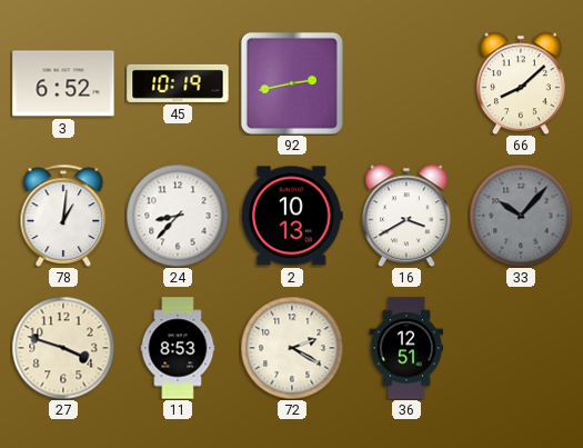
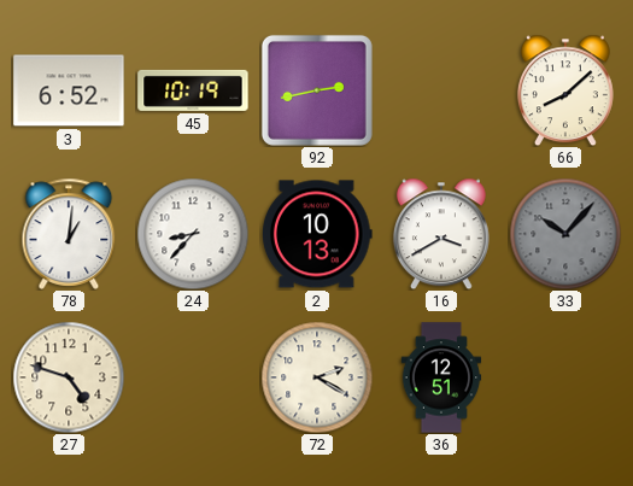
27: 3:48 -> 4:48 (69, 377)
11: 8:53 -> none (178, 348)
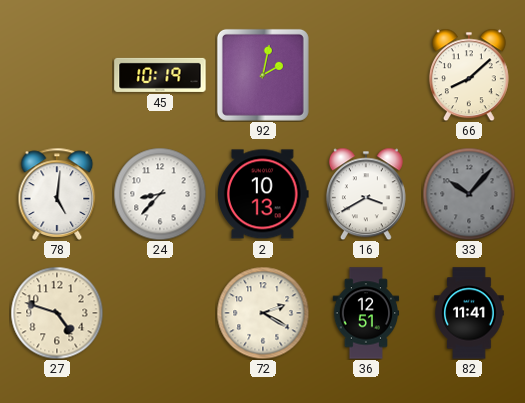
3: 6:52 -> none (69, 90)
92: 2:43 -> 2:02 (263, 75)
78: 1:01 -> 5:01 (57, 194)
82: none -> 11:41 (469, 313)
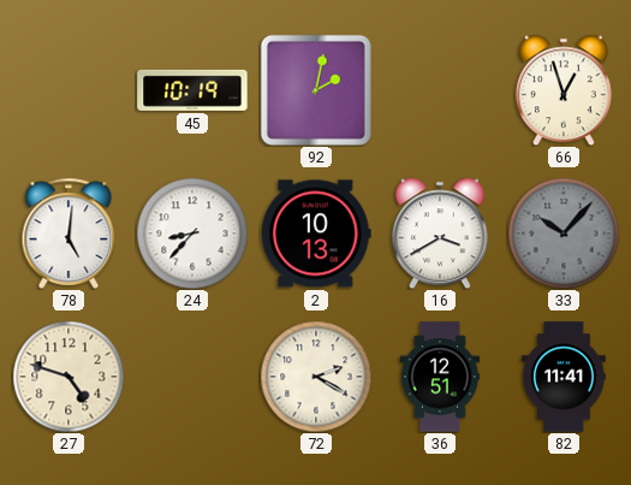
66: 8:08 -> 12:57 (564, 90)
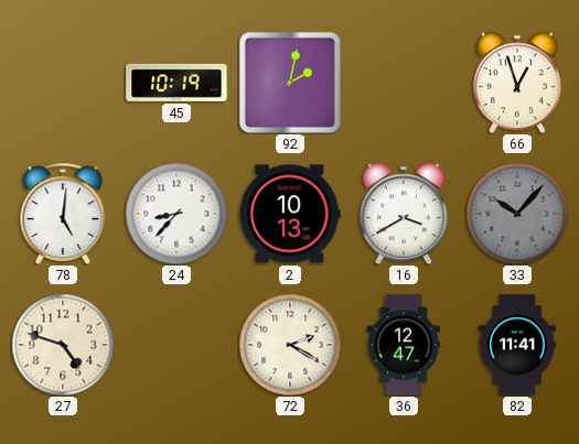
36: 12:51 -> 12:47 (404, 345)
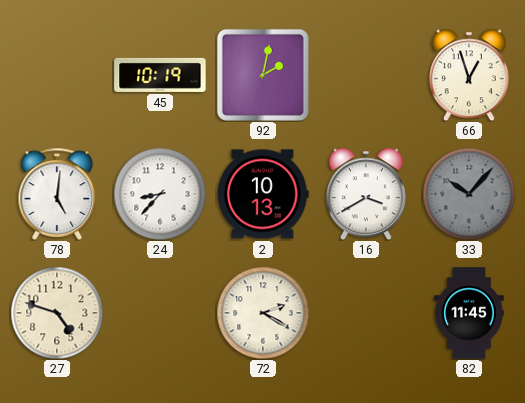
36: 12:47 -> none (404, 345)
82: 11:41 -> 11:45 (469, 313)
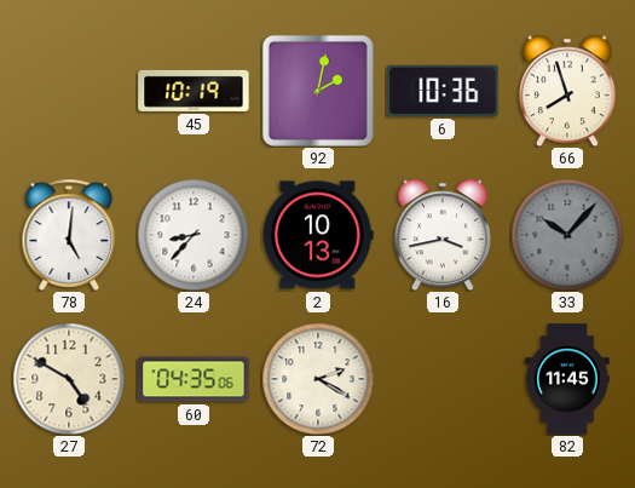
6: none -> 10:36 (443, 91)
66: 12:57 -> 7:57 (567, 91)
16: 3:40 -> 3:43 (443, 235)
27: 4:48 -> 4:50 (69, 379)
60: none -> 04:35 (194, 379)
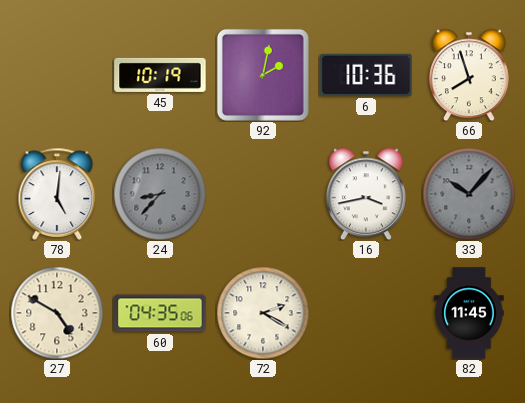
24 dial: white -> grey (160, 194)
2: 10:13 -> none (319, 235)
